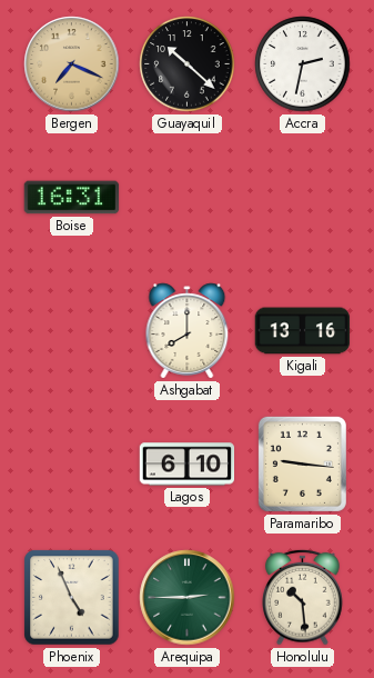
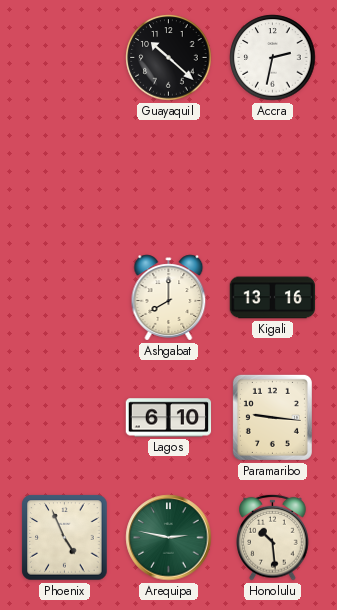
Bergen: 7:19 -> none (72, 64)
Boise: 16:31 -> none (72, 198)
Arequipa: 2:45 -> 2:47 (169, 538)
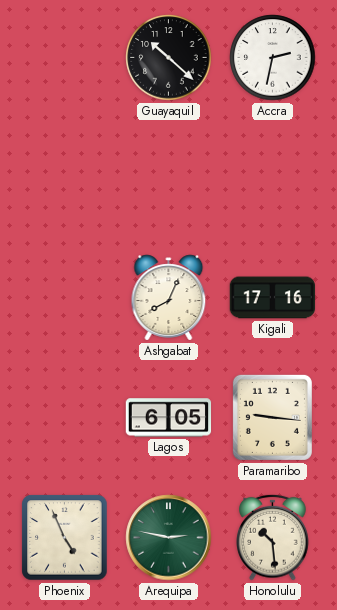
Ashgabat: 8:00 -> 8:04 (169, 298)
Kigali: 13:16 -> 17:16 (273, 298)
Lagos: 6:10 -> 6:05 (169, 418)
